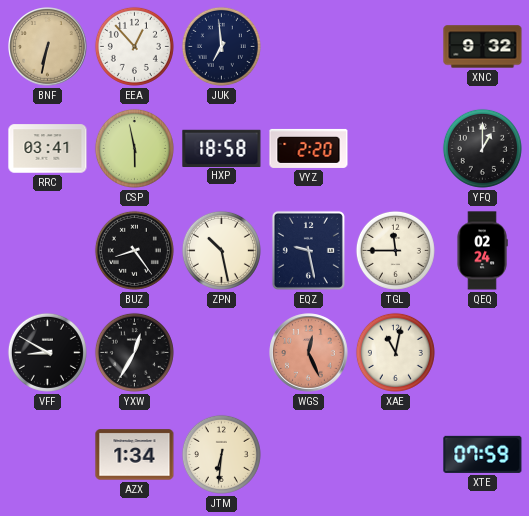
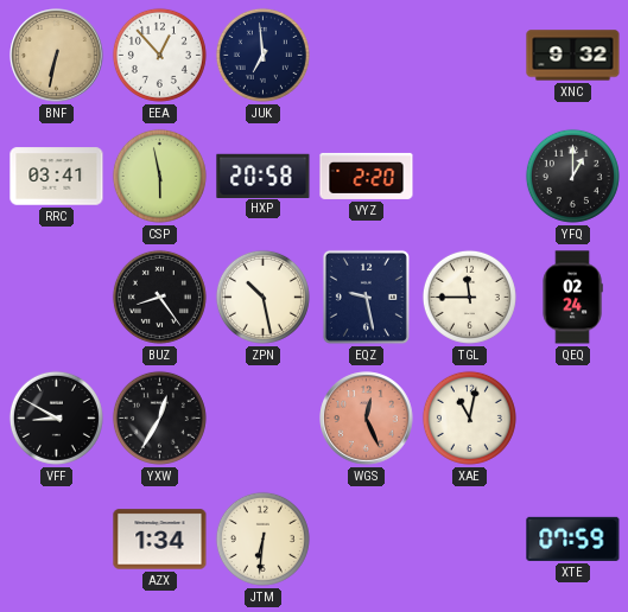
HXP: 18:58 -> 20:58 (264, 176)
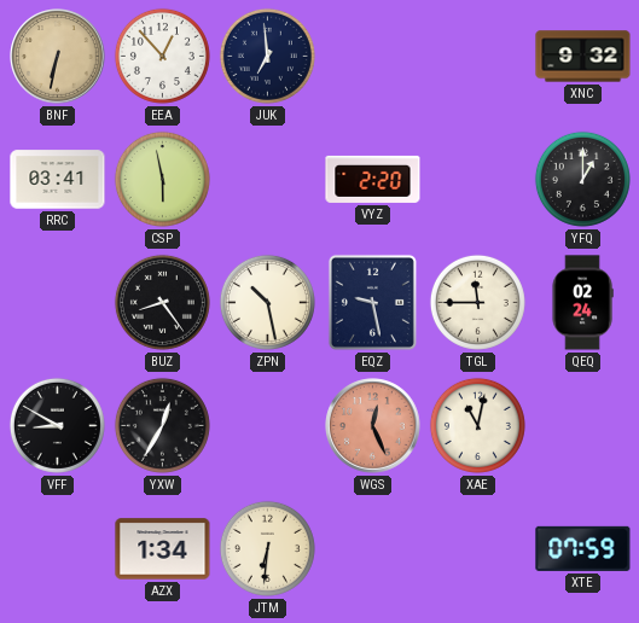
HXP: 20:58 -> none (264, 176)
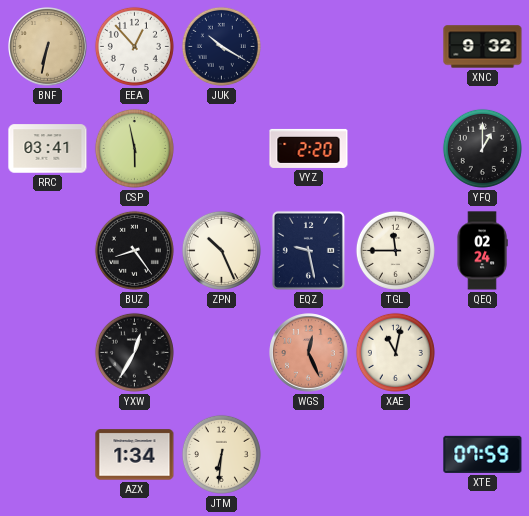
JUK: 6:59 -> 10:20 (221, 46)
ZPN: 10:28 -> 10:26 (221, 250)
VFF: 8:50 -> none (57, 425)
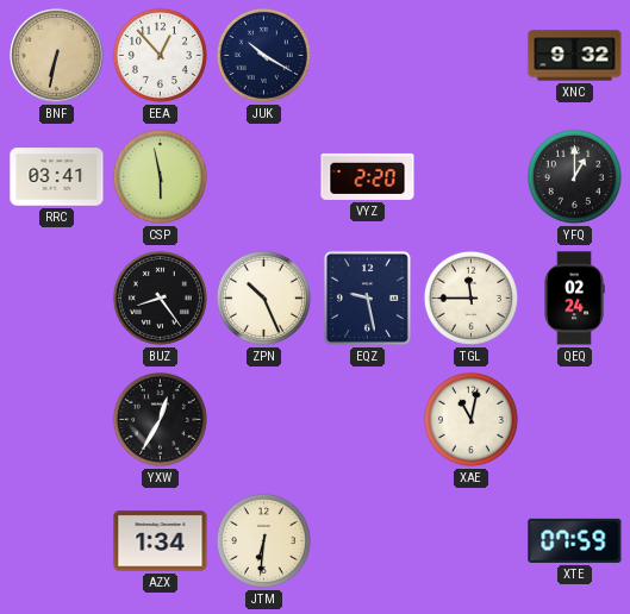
WGS: 12:26 -> none (309, 353)
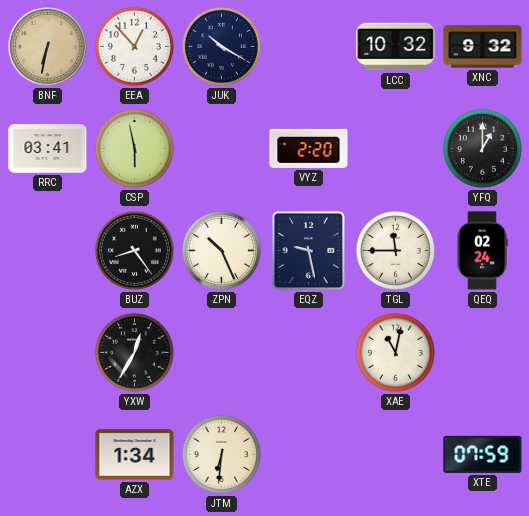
LCC: none -> 10:32 (396, 47)
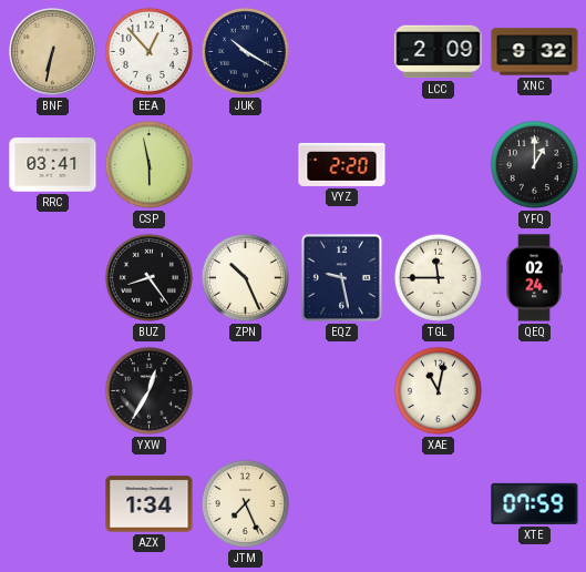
LCC: 10:32 -> 2:09 (439, 52)
JTM: 6:31 -> 7:26 (245, 503)
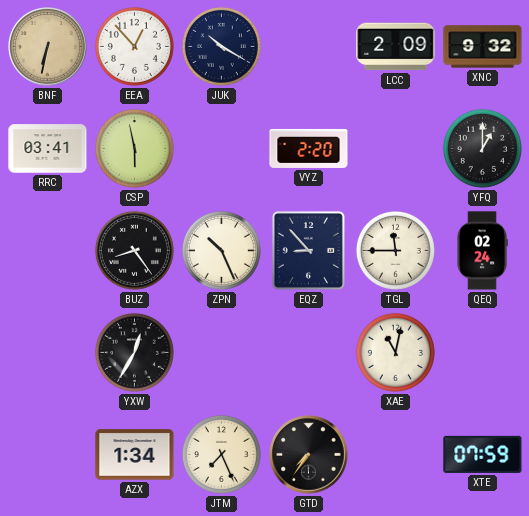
EQZ: 9:28 -> 8:53 (308, 250)
GTD: none -> 7:36 (309, 455)
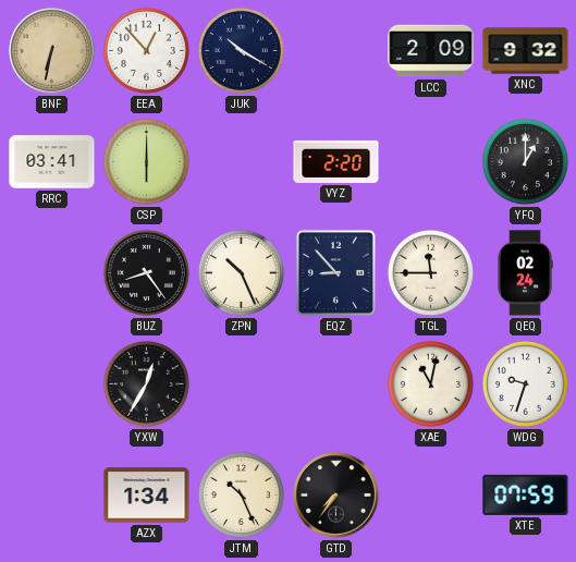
CSP: 5:58 -> 6:00 (146, 161)
WDG: none -> 9:33 (525, 383)
JTM: 7:26 -> 10:26 (241, 494)
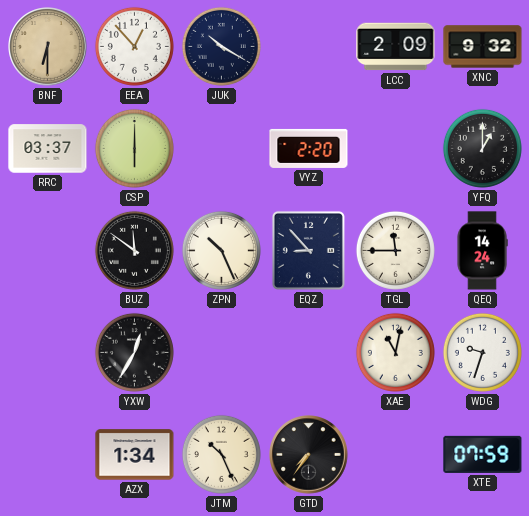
BNF: 6:32 -> 6:30 (48, 47)
RRC: 03:41 -> 03:37 (48, 149)
BUZ: 8:24 -> 11:51 (134, 250)
QEQ: 02:24 -> 14:24 (482, 251)
